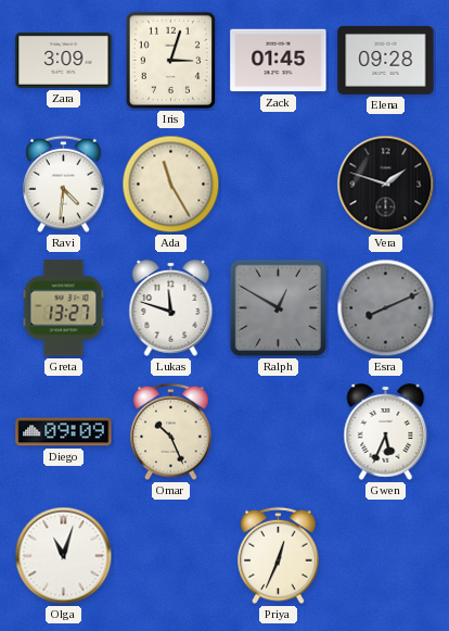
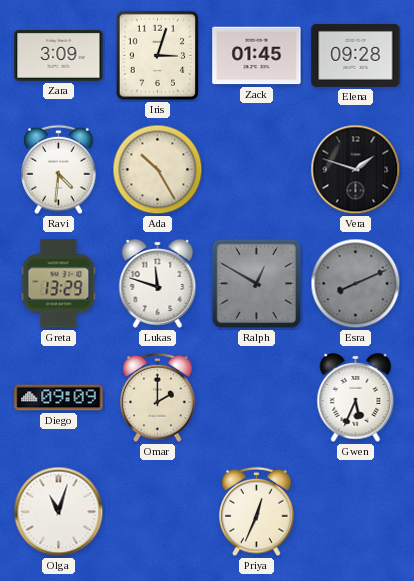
Ada: 11:25 -> 10:25 (158, 170)
Greta: 13:27 -> 13:29 (59, 284)
Omar: 10:26 -> 2:00 (158, 398)
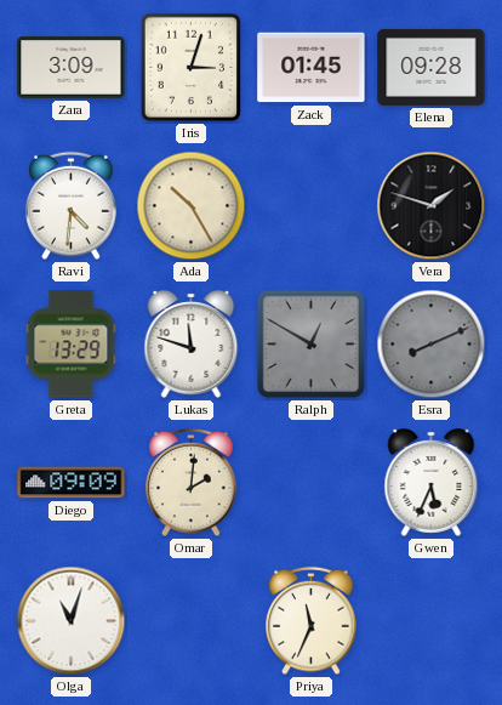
Omar: 2:00 -> 2:01 (192, 483)
Priya: 12:34 -> 11:34 (312, 621)
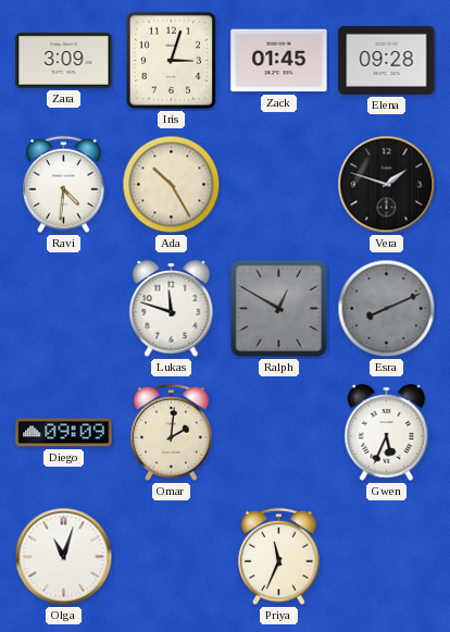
Greta: 13:29 -> none (72, 345)
